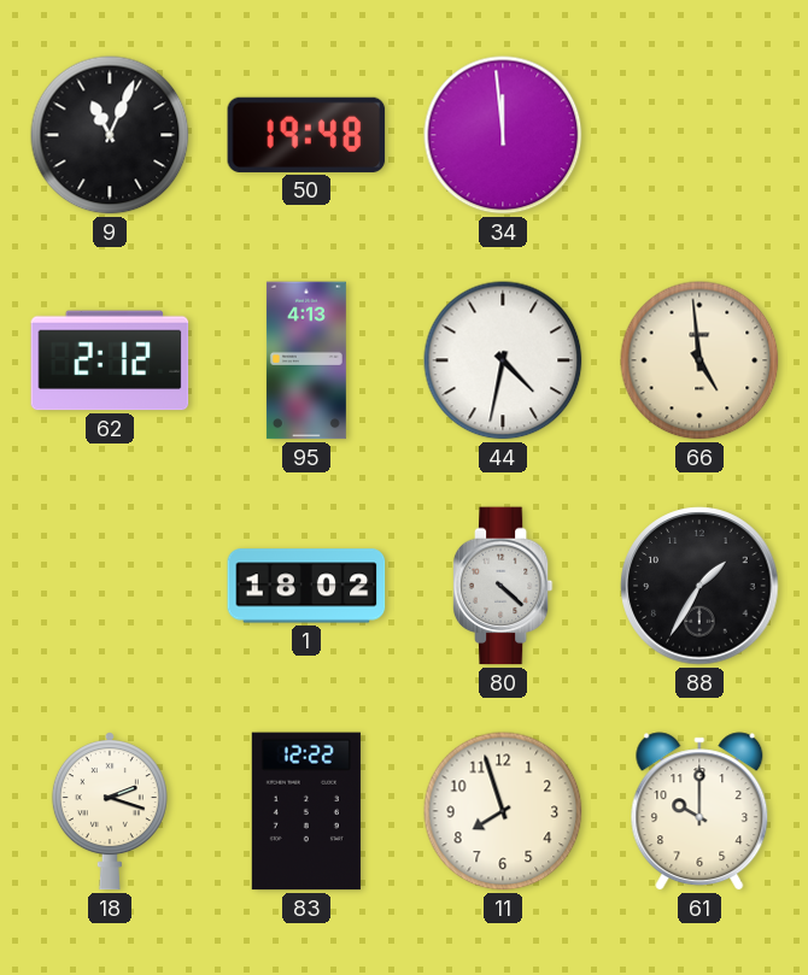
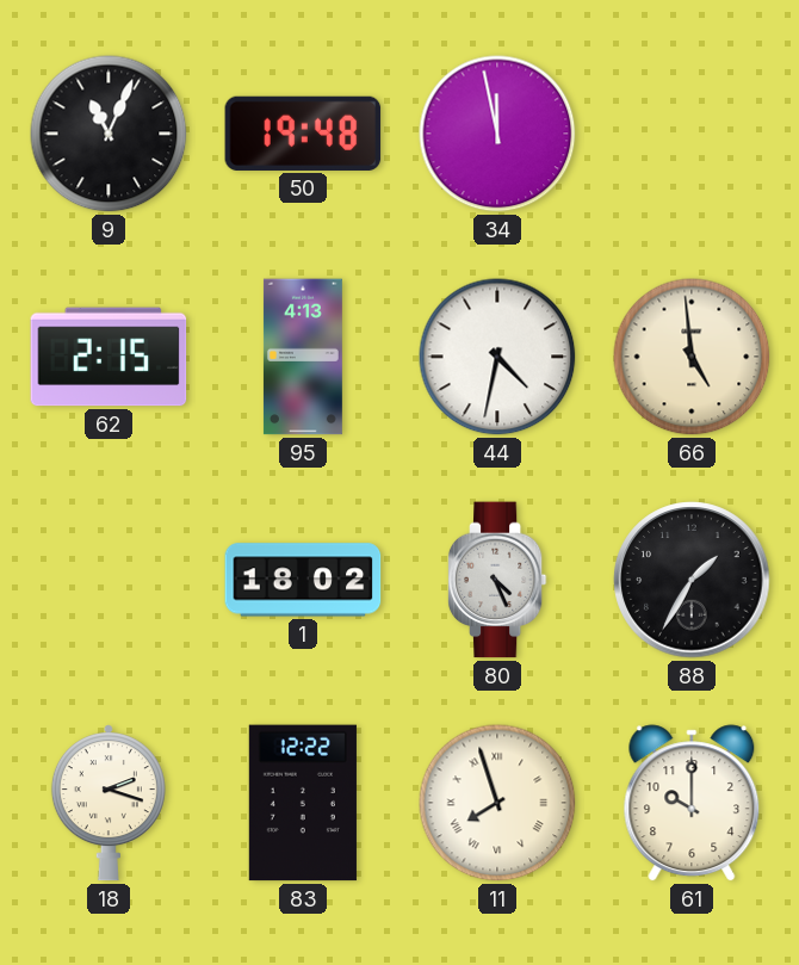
34: 11:59 -> 11:58 (497, 134)
62: 2:12 -> 2:15 (109, 357)
80: 4:22 -> 4:26 (497, 580)
11 numerals: Arabic -> Roman (497, 803)
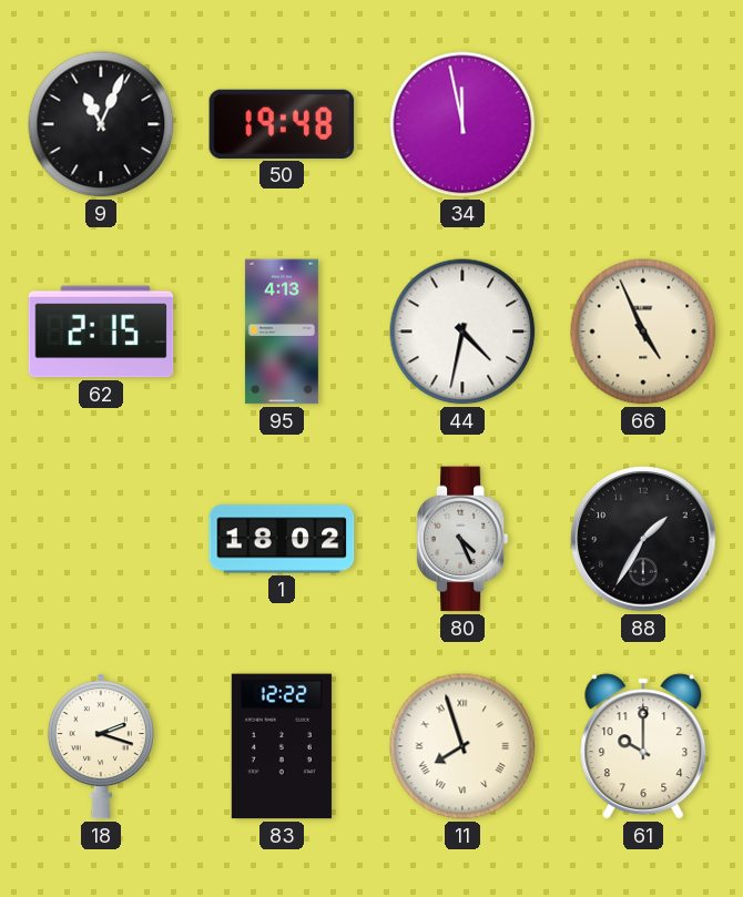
66: 4:59 -> 4:56 (643, 332)
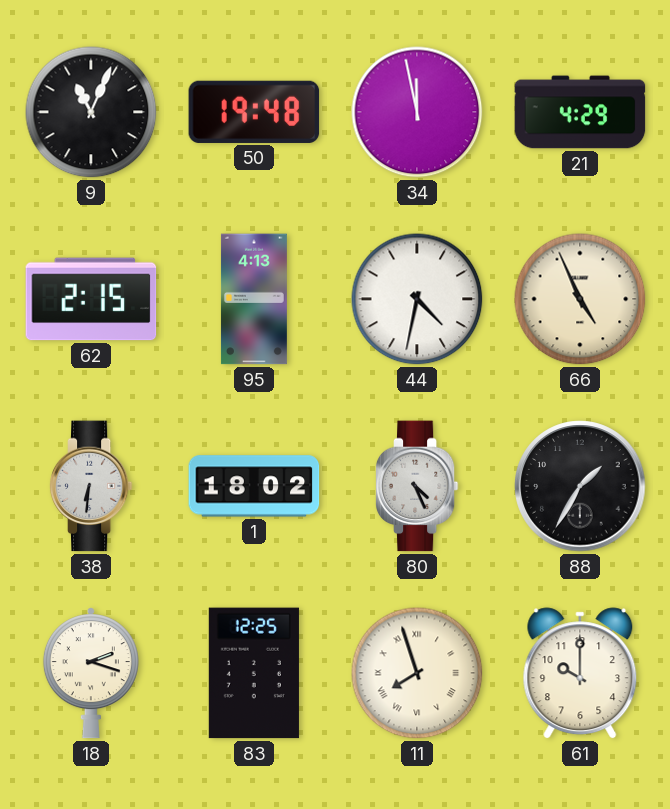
21: none -> 4:29 (580, 112)
38: none -> 6:31 (91, 486)
83: 12:22 -> 12:25 (254, 673)
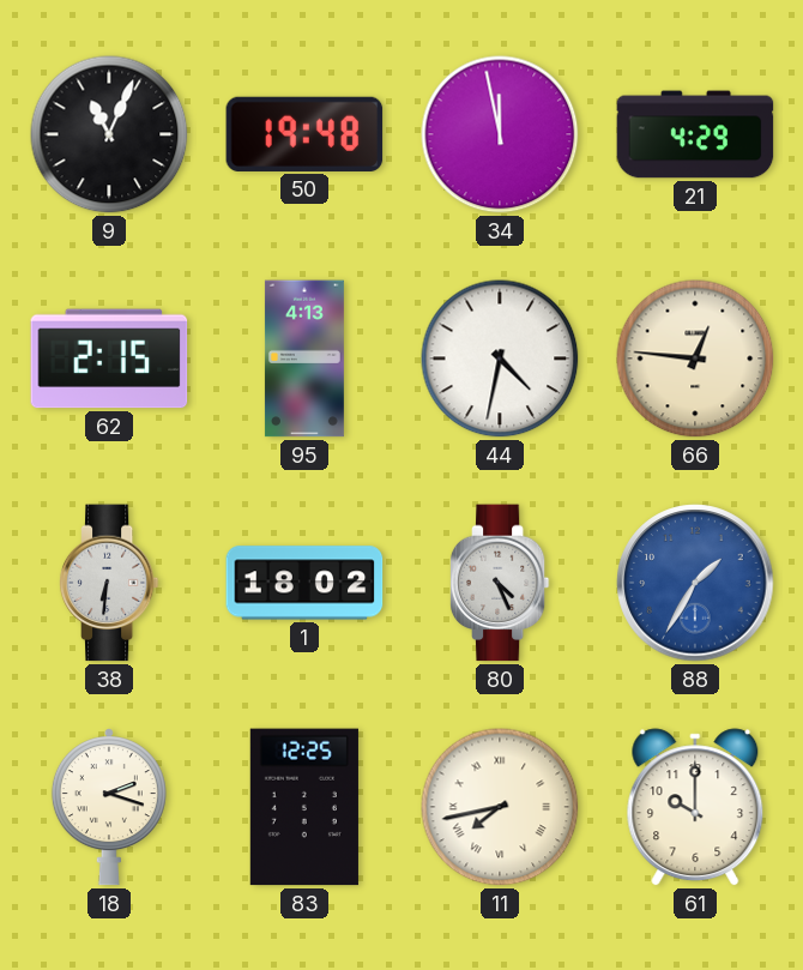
66: 4:56 -> 12:46 (695, 359)
88 dial: black -> blue (695, 583)
11: 7:57 -> 7:43 (500, 807)
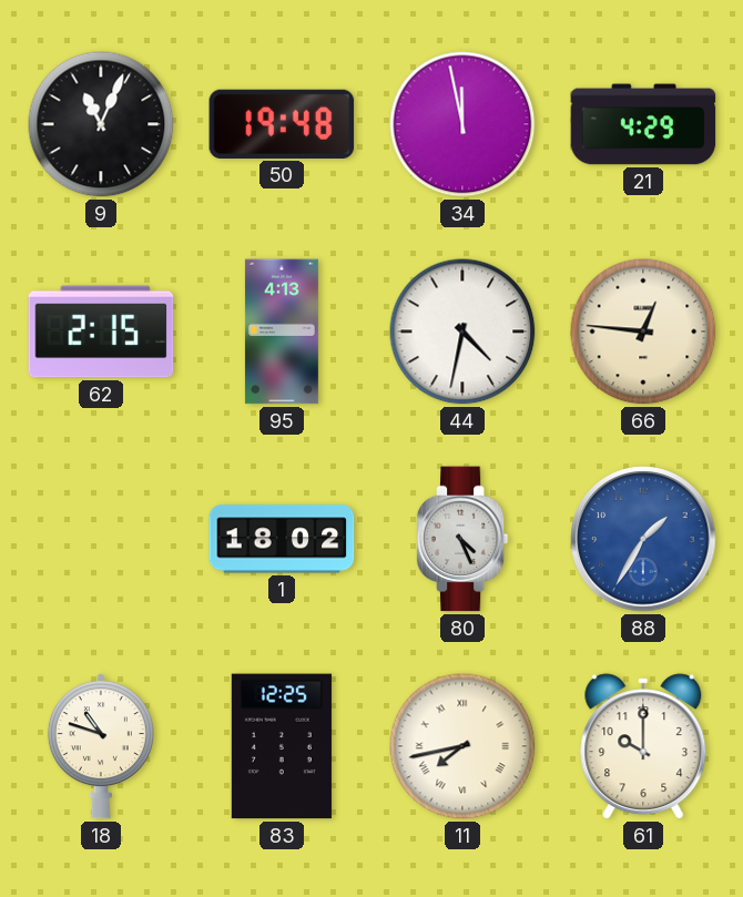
38: 6:31 -> none (109, 583)
18: 2:18 -> 10:48 (101, 746)
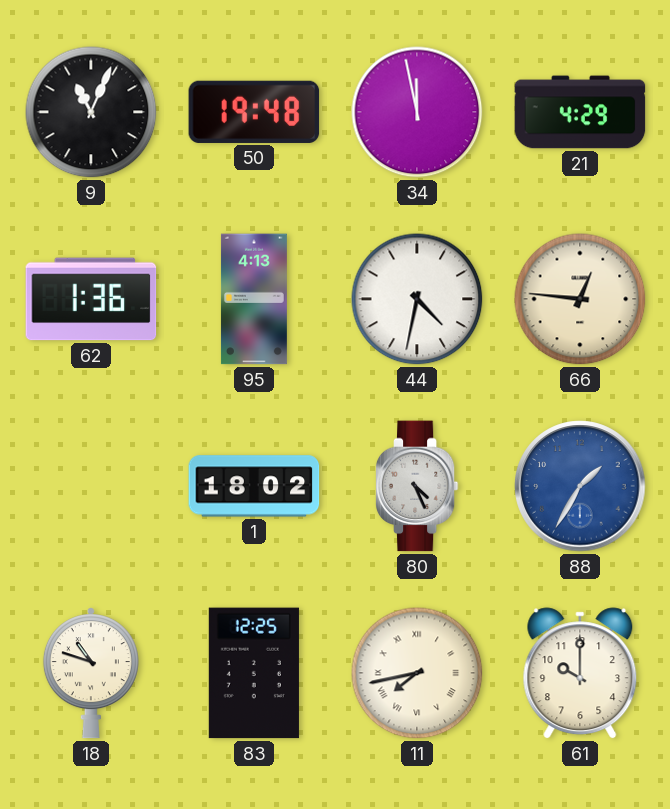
62: 2:15 -> 1:36 (91, 299)
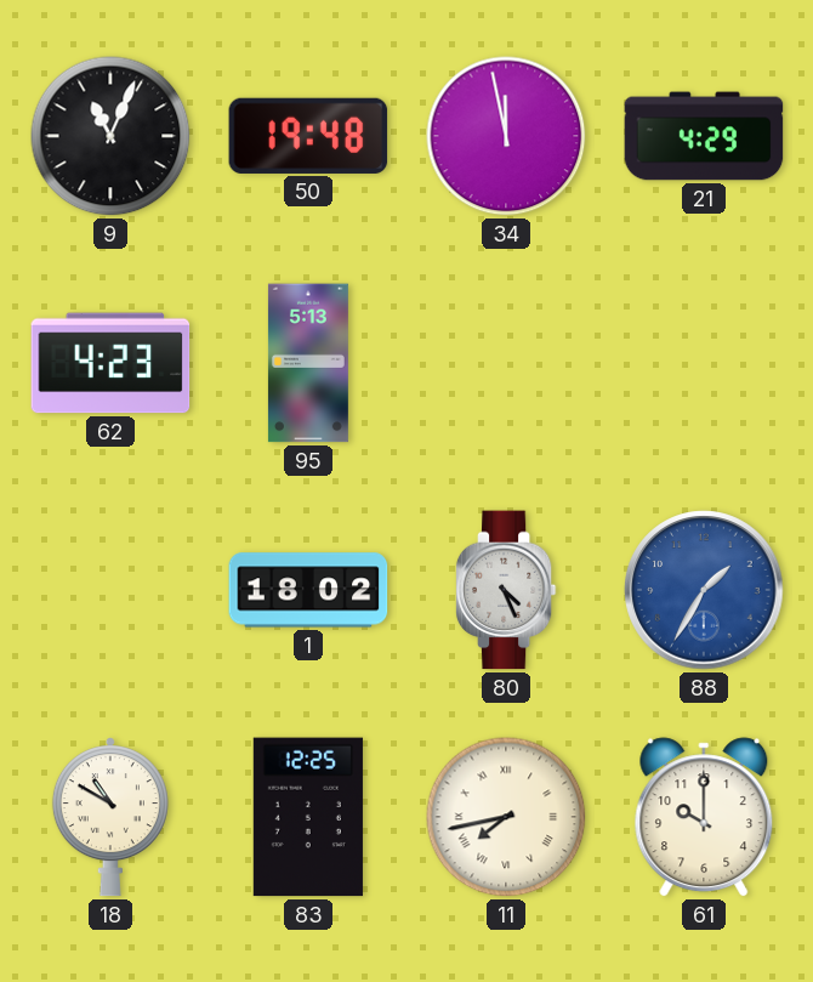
62: 1:36 -> 4:23 (110, 363)
95: 4:13 -> 5:13 (308, 363)
44: 4:32 -> none (417, 299)
66: 12:46 -> none (580, 299)
18: 10:48 -> 10:50 (110, 817)
